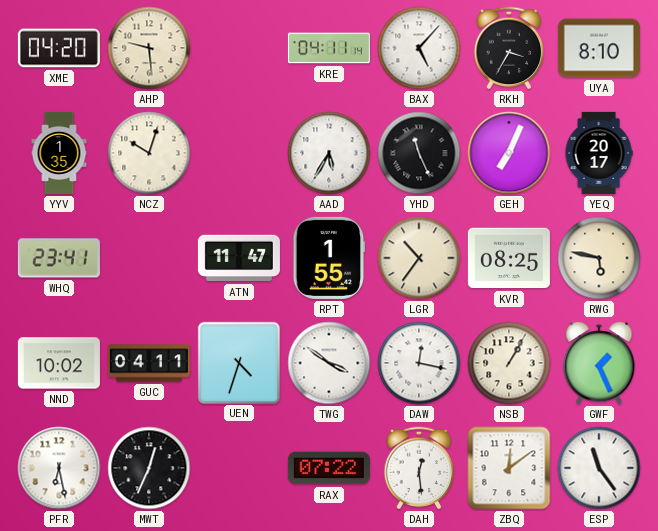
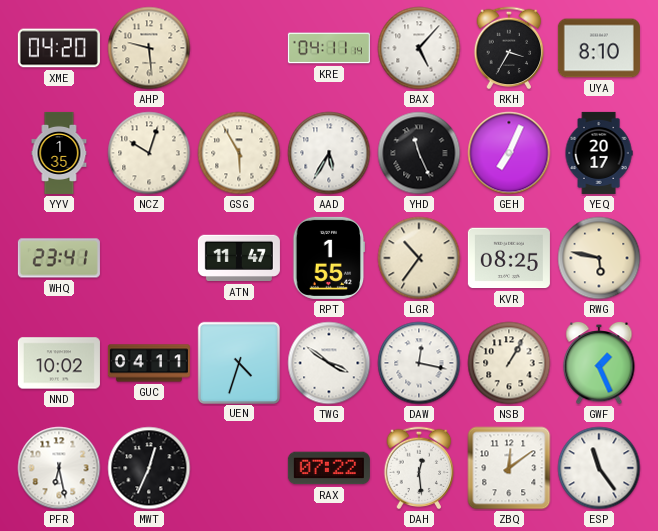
GSG: none -> 5:55 (239, 153)
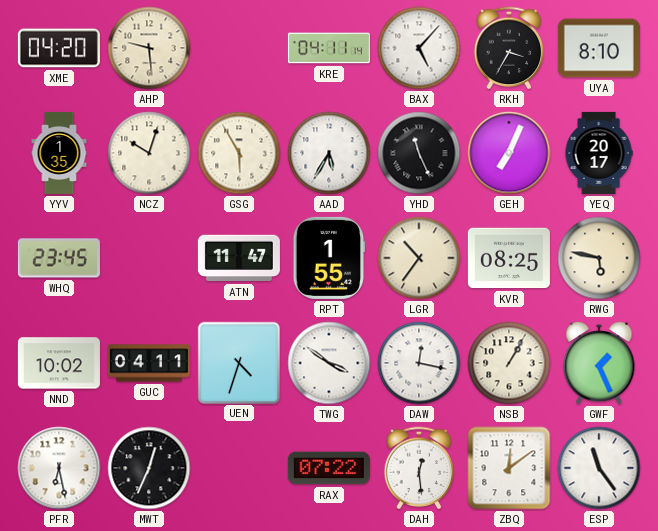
WHQ: 23:41 -> 23:45 (59, 258)
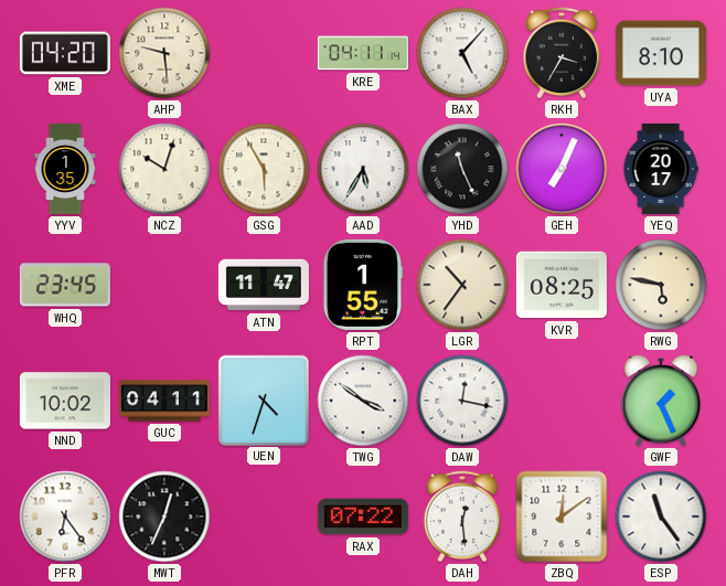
NSB: 1:05 -> none (509, 363)
PFR: 6:28 -> 6:24 (65, 516)
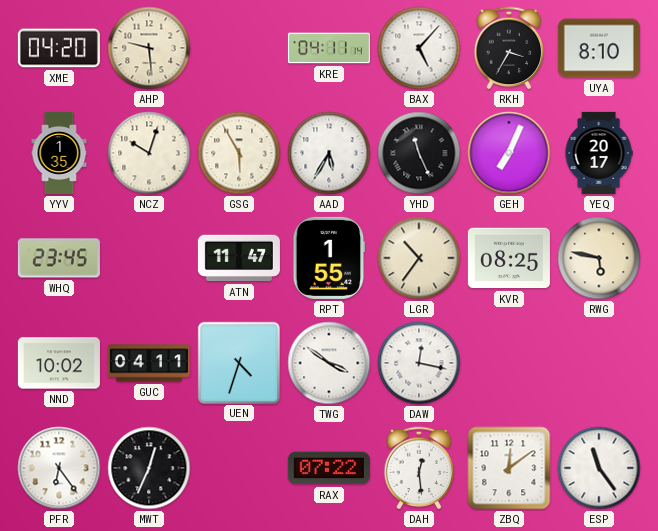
GWF: 1:26 -> none (661, 402)
